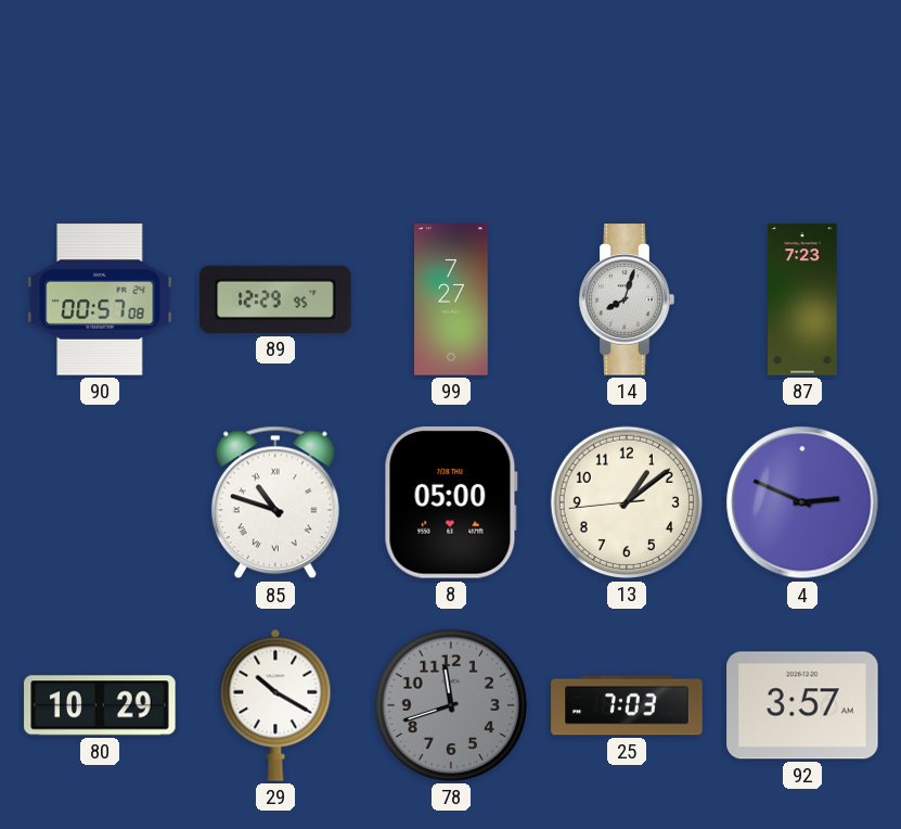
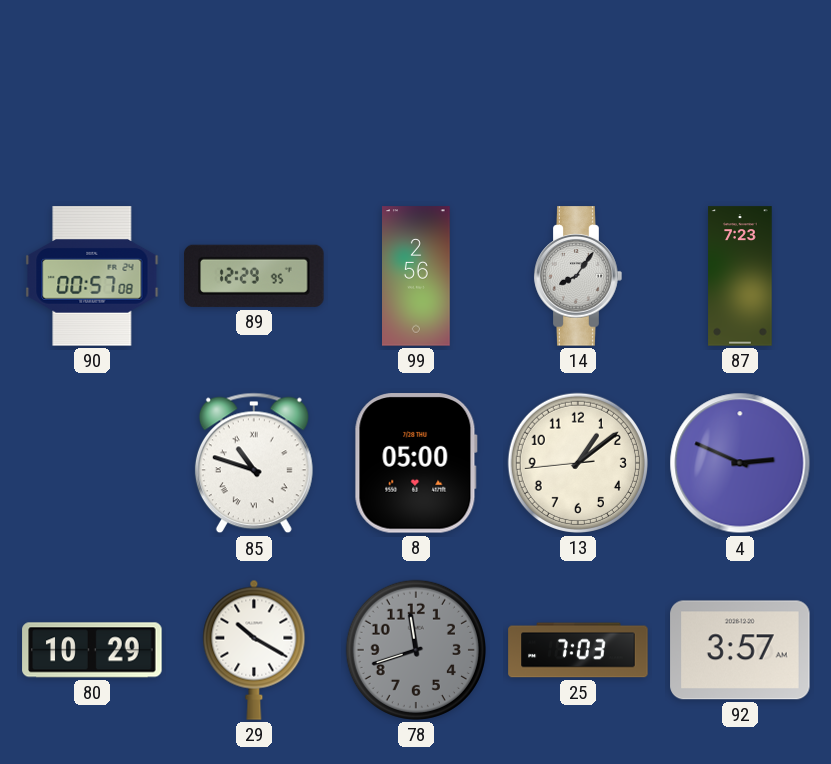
99: 7:27 -> 2:56 (416, 276)
14: 8:03 -> 8:06 (578, 276)
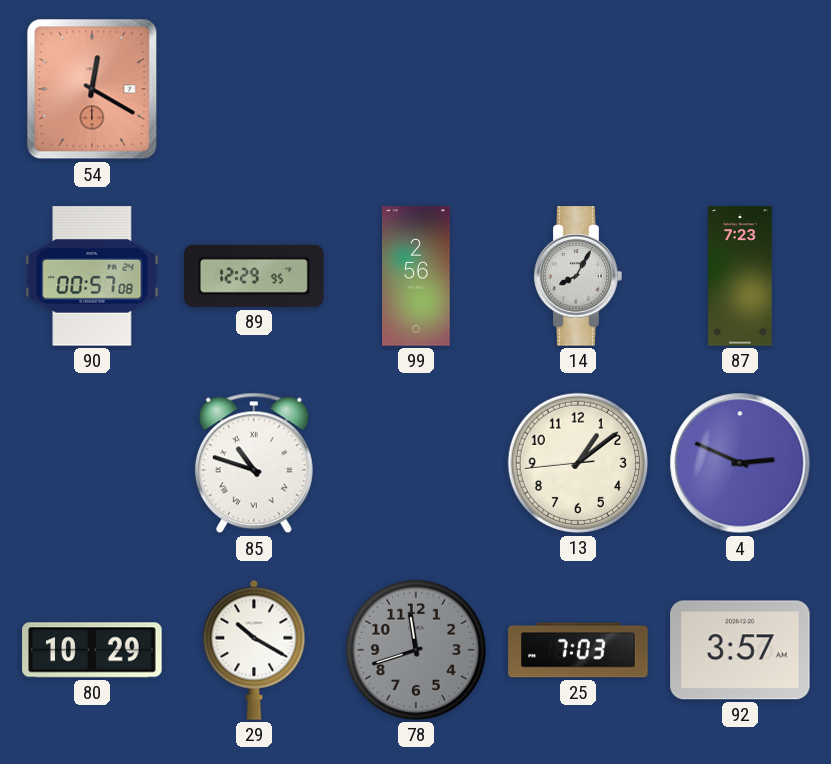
54: none -> 12:20 (92, 89)
14: 8:06 -> 8:05 (578, 276)
8: 05:00 -> none (416, 463)
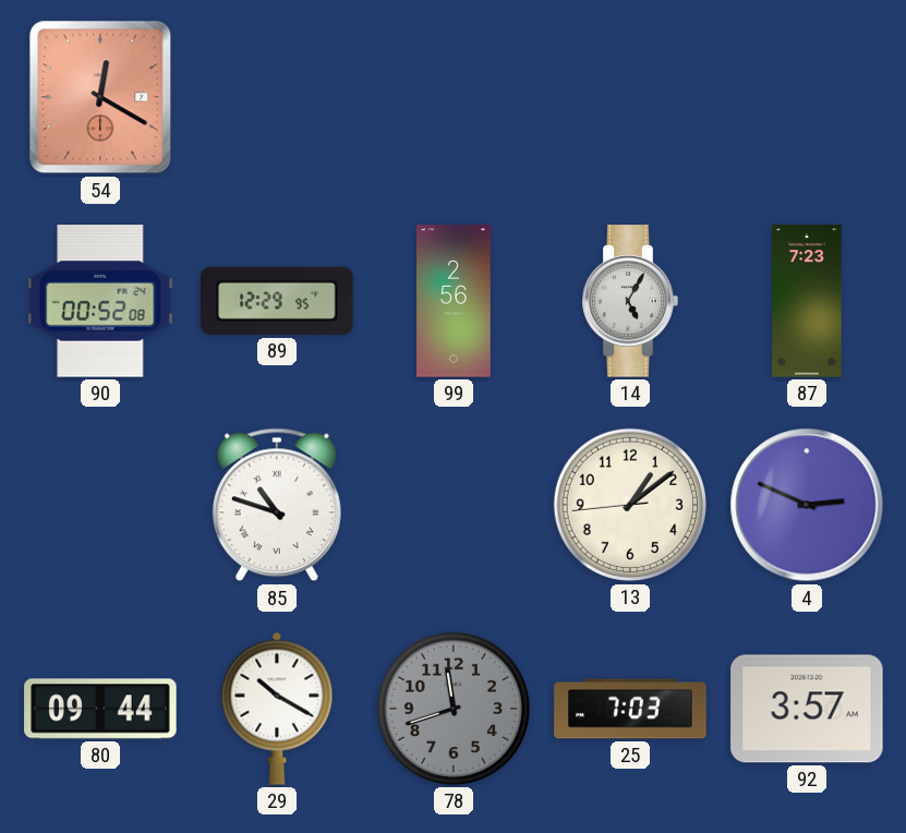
90: 00:57 -> 00:52 (100, 301)
14: 8:05 -> 5:05 (630, 301)
80: 10:29 -> 09:44 (100, 709)
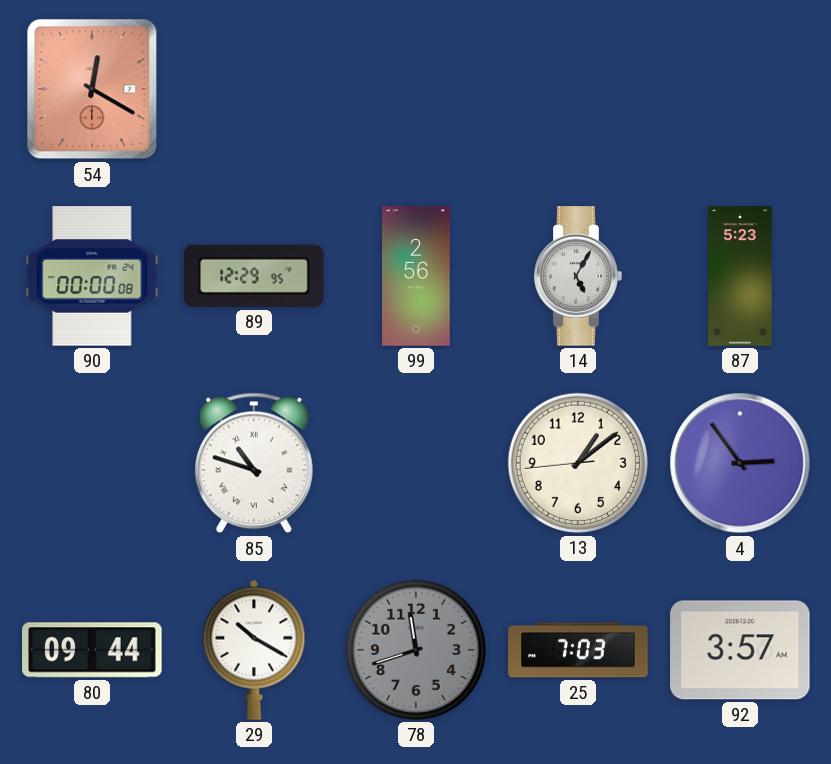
90: 00:52 -> 00:00 (92, 276)
87: 7:23 -> 5:23 (740, 276)
4: 2:49 -> 2:54 (740, 463)
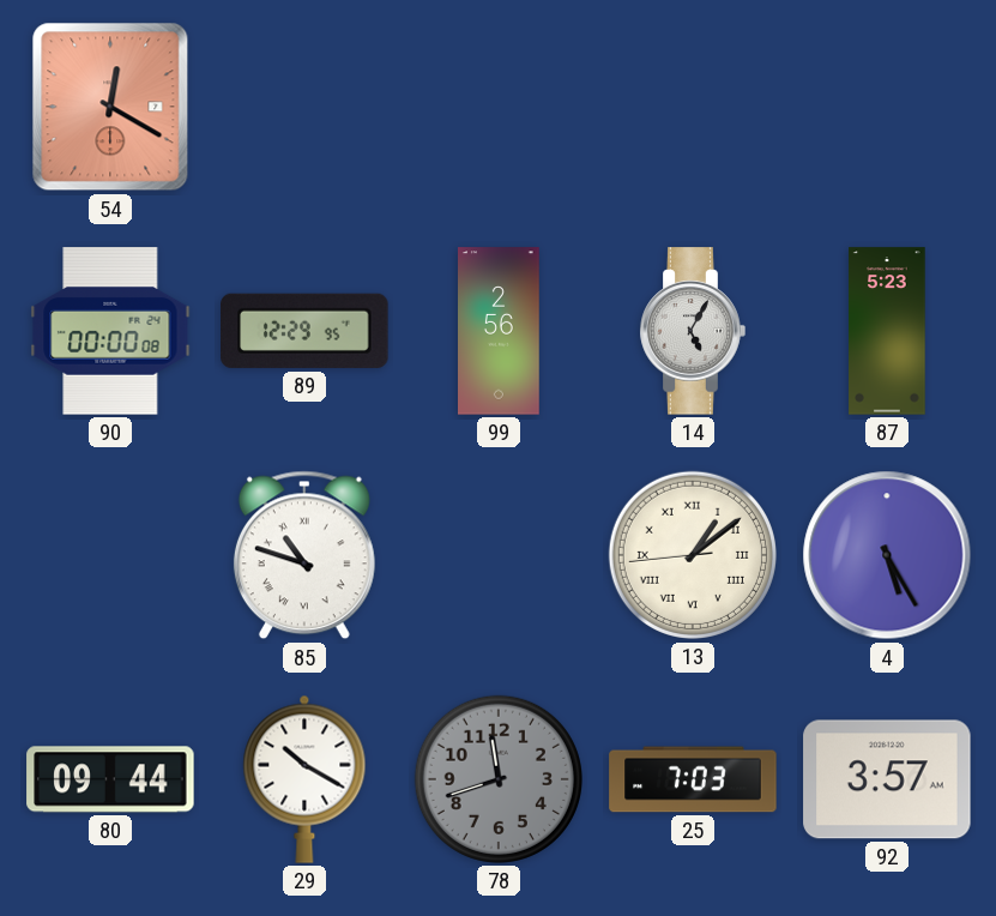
13 numerals: Arabic -> Roman (693, 555)
4: 2:54 -> 5:25 (887, 555)
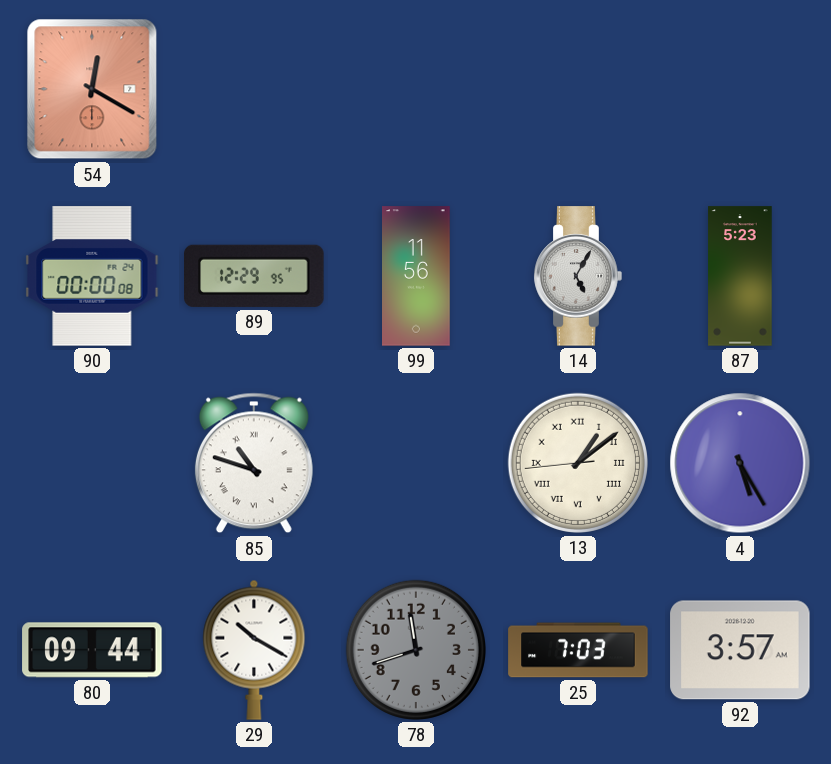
99: 2:56 -> 11:56 (416, 276)
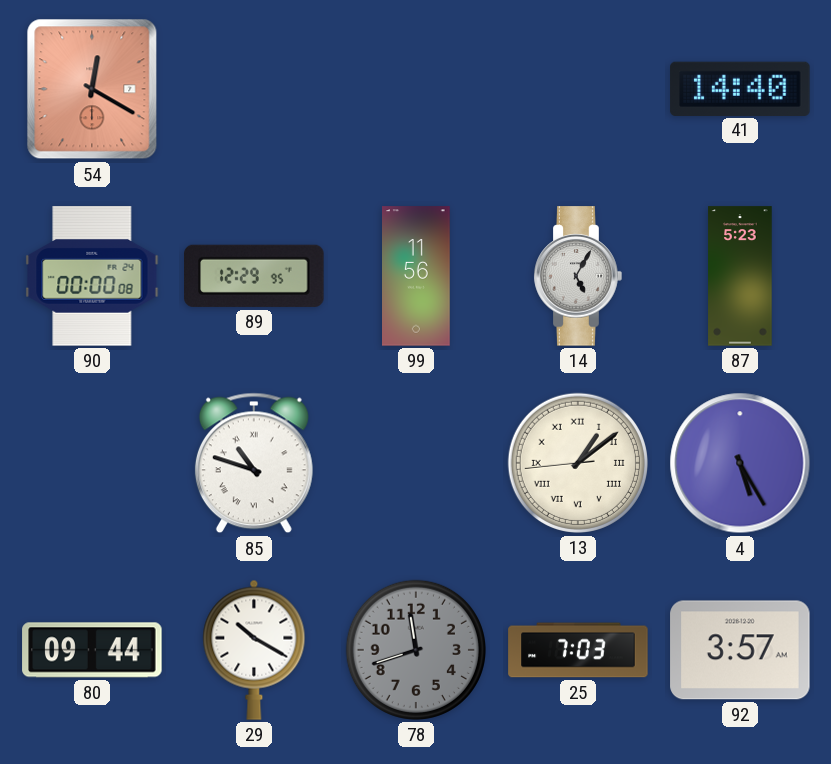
41: none -> 14:40 (740, 88)
